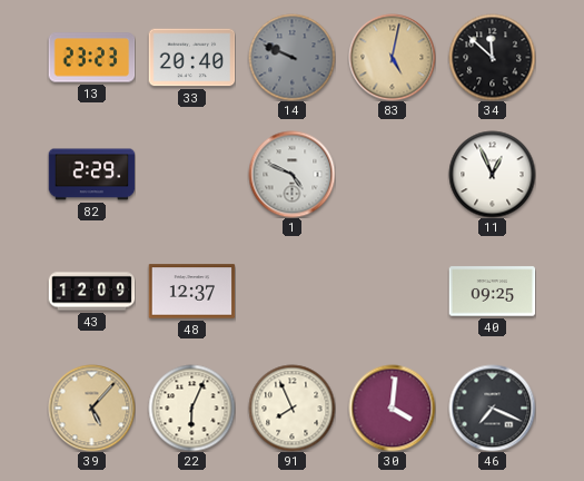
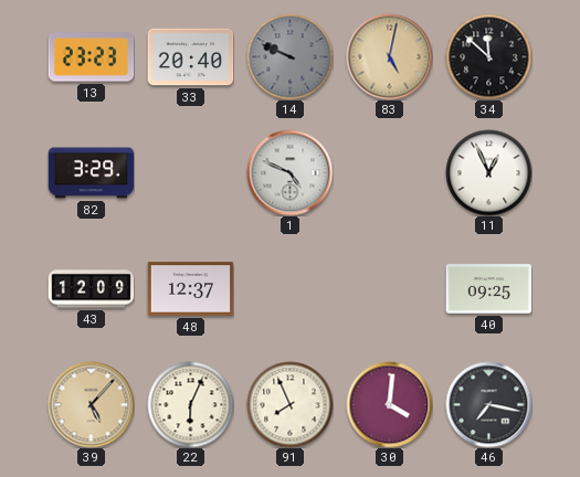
82: 2:29 -> 3:29 (91, 173)
46: 7:19 -> 7:17 (488, 404)
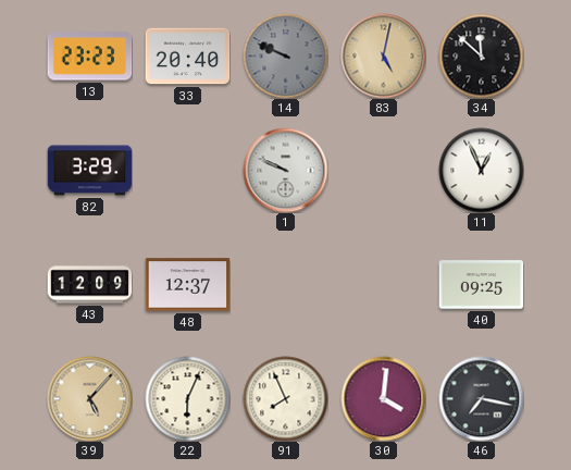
1: 4:49 -> 9:49 (285, 170)
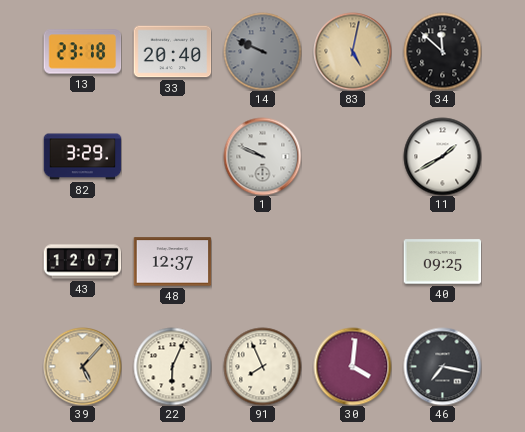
13: 23:23 -> 23:18 (82, 52)
11: 12:56 -> 1:40 (442, 156)
43: 12:09 -> 12:07 (82, 262)
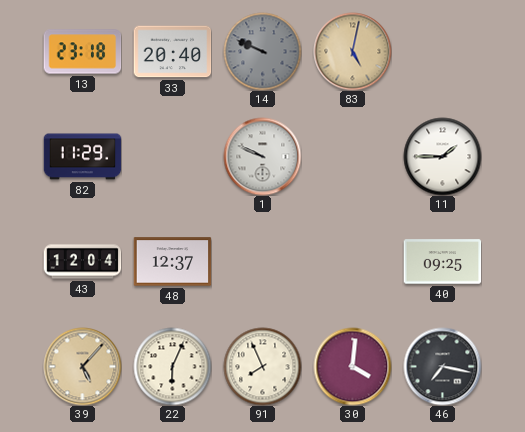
34: 11:52 -> none (442, 51)
82: 3:29 -> 11:29 (82, 157)
11: 1:40 -> 1:45 (442, 156)
43: 12:07 -> 12:04 (82, 262)
